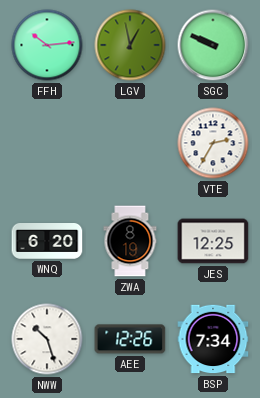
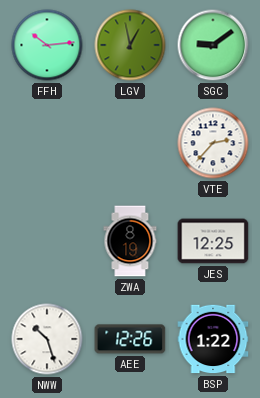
SGC: 9:49 -> 9:09 (213, 45)
VTE: 2:35 -> 2:37 (213, 143)
WNQ: 6:20 -> none (47, 242)
BSP: 7:34 -> 1:22 (213, 339)
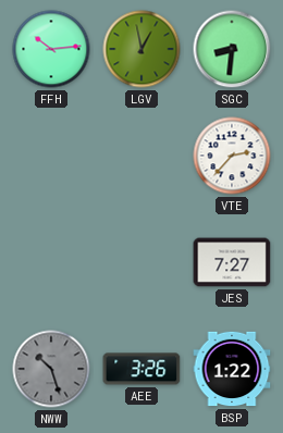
SGC: 9:09 -> 8:31 (232, 49)
ZWA: 8:19 -> none (130, 241)
JES: 12:25 -> 7:27 (232, 262)
NWW dial: white -> grey (51, 369)
AEE: 12:26 -> 3:26 (141, 369)
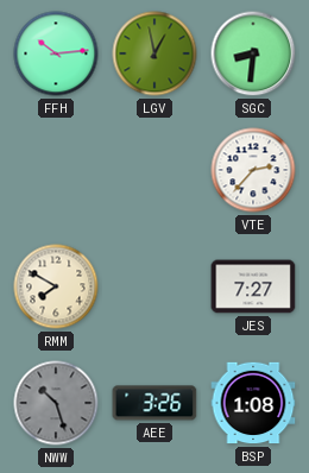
RMM: none -> 7:50 (56, 286)
BSP: 1:22 -> 1:08 (253, 403)
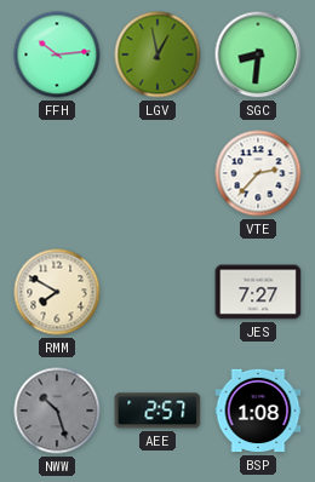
AEE: 3:26 -> 2:57 (157, 411)
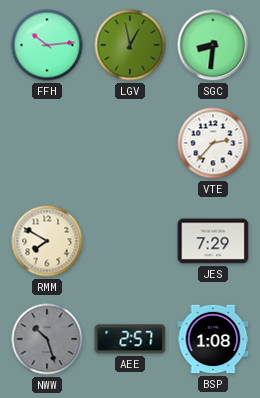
JES: 7:27 -> 7:29 (213, 241)
